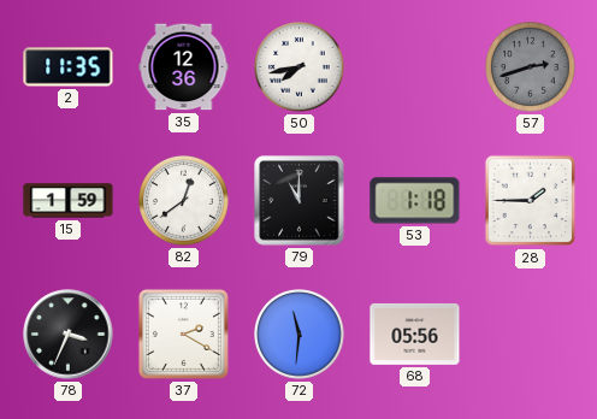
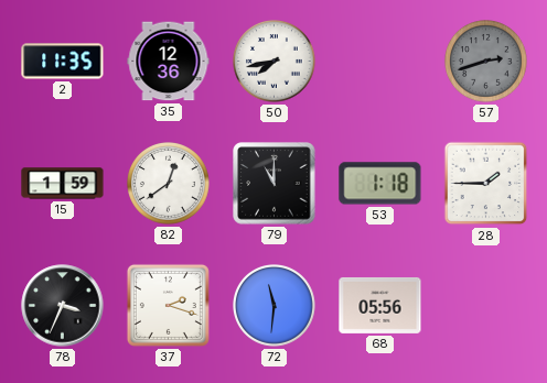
37: 2:20 -> 2:18 (168, 305)
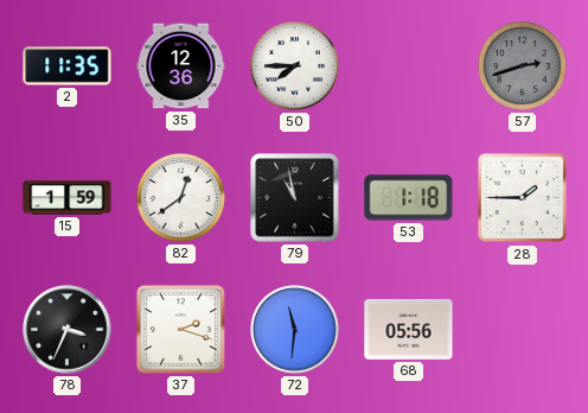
50: 7:43 -> 7:45 (295, 66)
79: 11:00 -> 10:58 (295, 198)
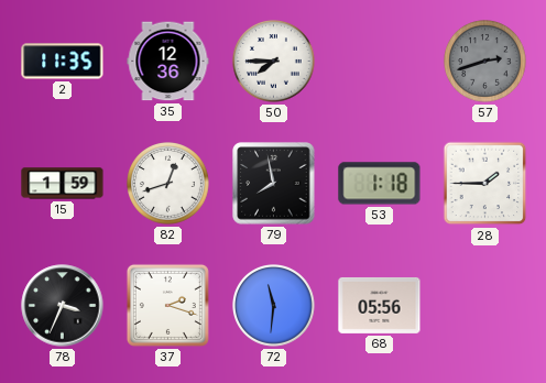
82: 12:39 -> 12:42 (168, 184)
79: 10:58 -> 7:58 (274, 184)
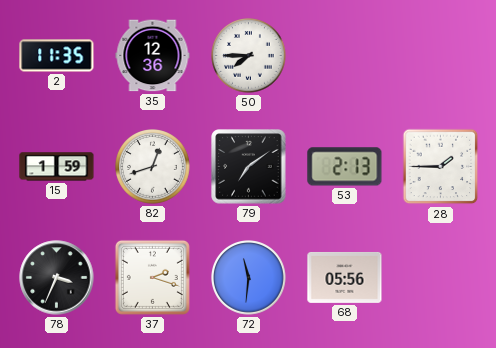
57: 2:42 -> none (485, 62)
79: 7:58 -> 7:09 (249, 167)
53: 1:18 -> 2:13 (345, 167)
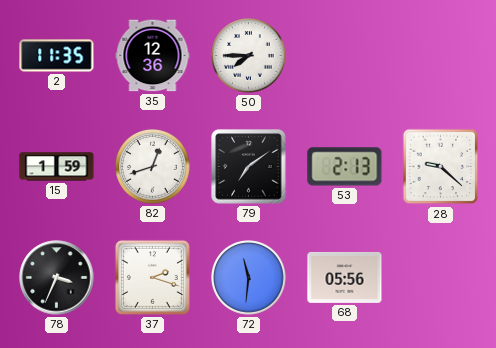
28: 1:45 -> 9:22 (441, 167)
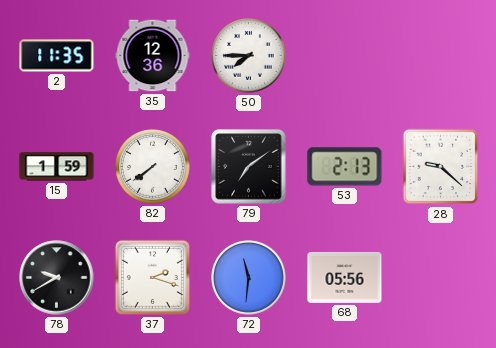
82: 12:42 -> 7:39 (153, 167)
78: 3:34 -> 9:40 (57, 278)
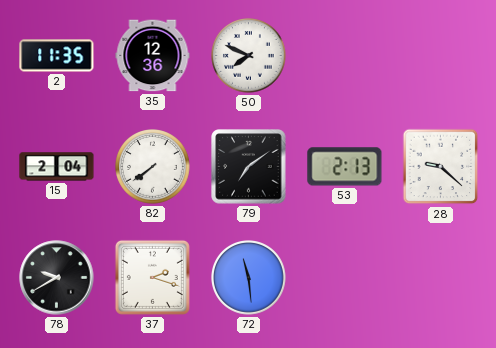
50: 7:45 -> 7:49 (249, 56)
15: 1:59 -> 2:04 (57, 167)
72: 11:31 -> 11:29 (249, 278)
68: 05:56 -> none (345, 277)
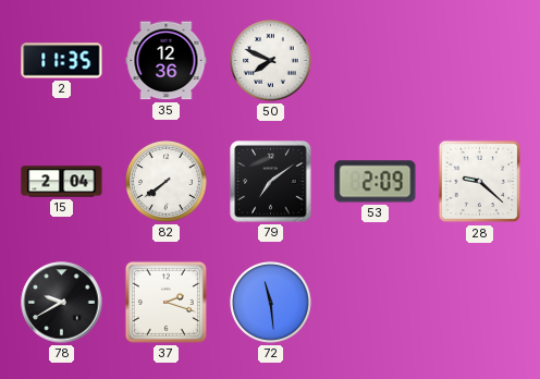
53: 2:13 -> 2:09 (376, 182)
